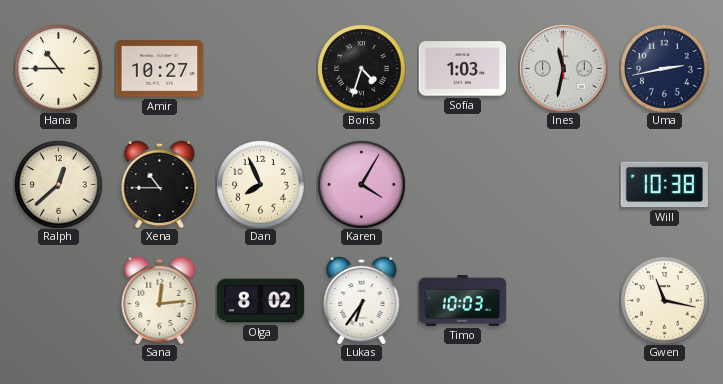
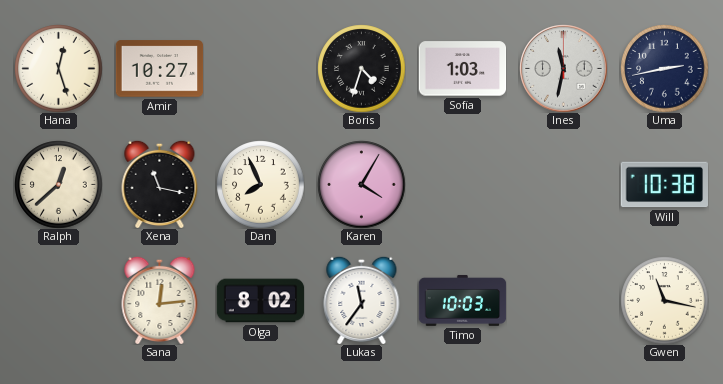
Hana: 10:45 -> 12:27 (58, 68)
Xena: 10:45 -> 11:17 (160, 184)
Lukas: 6:36 -> 11:36 (362, 300)
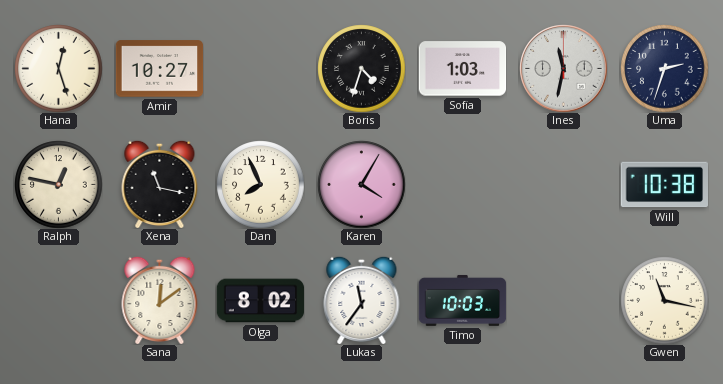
Uma: 2:43 -> 2:33 (664, 68)
Ralph: 12:38 -> 12:47 (58, 184)
Sana: 12:14 -> 12:09 (160, 300)
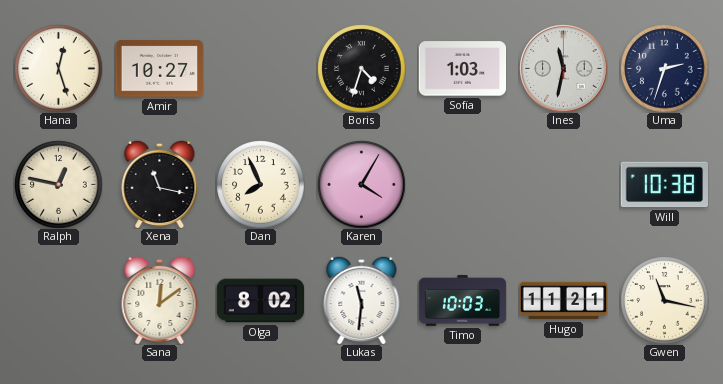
Lukas: 11:36 -> 11:31 (362, 300)
Hugo: none -> 11:21 (563, 301)
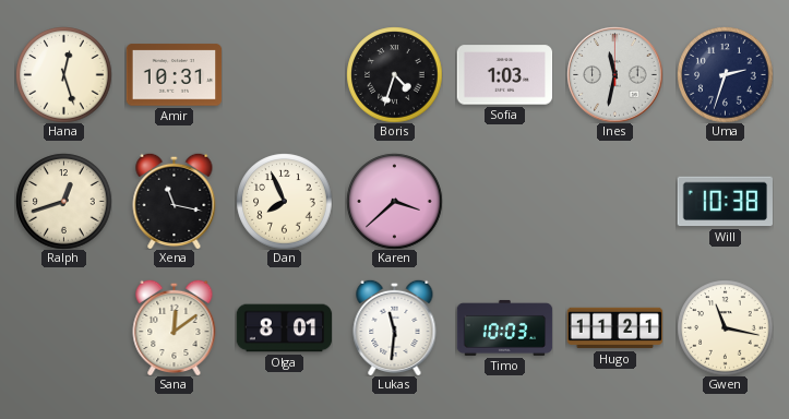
Amir: 10:27 -> 10:31 (174, 75)
Ralph: 12:47 -> 12:42 (63, 201)
Karen: 4:05 -> 3:38 (394, 201)
Olga: 8:02 -> 8:01 (284, 328)
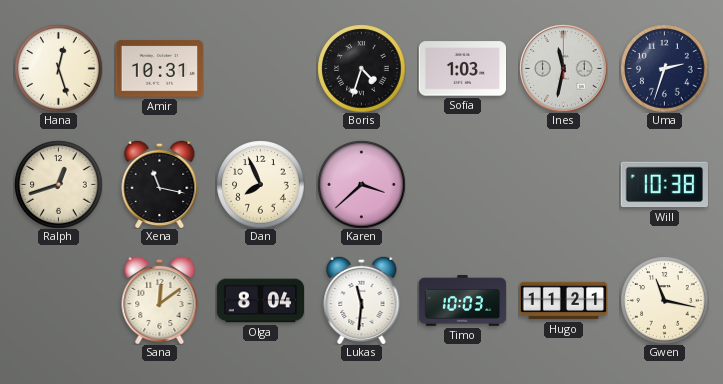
Olga: 8:01 -> 8:04 (260, 301)
